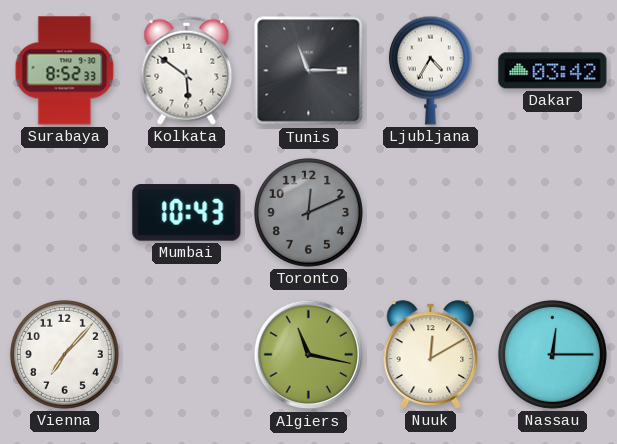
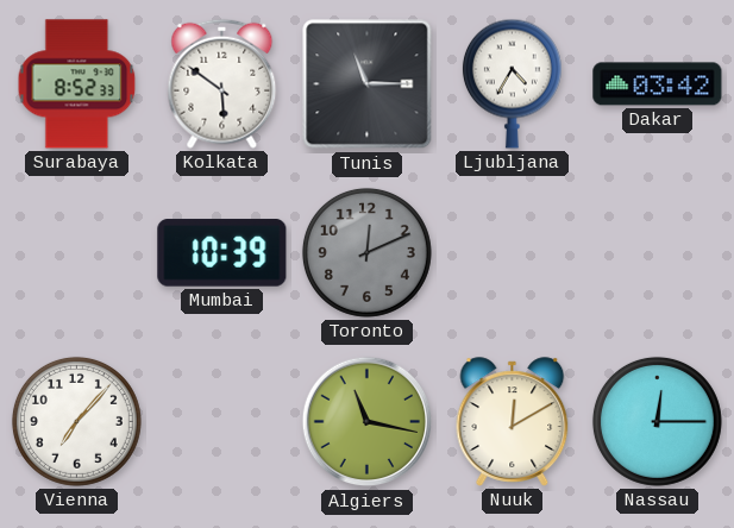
Mumbai: 10:43 -> 10:39 (222, 253)
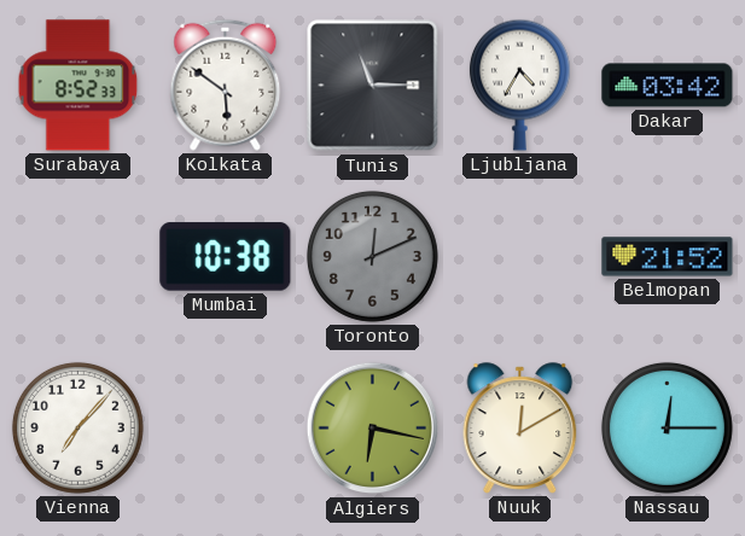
Mumbai: 10:39 -> 10:38 (226, 257)
Belmopan: none -> 21:52 (668, 257)
Algiers: 11:17 -> 6:17 (373, 429)
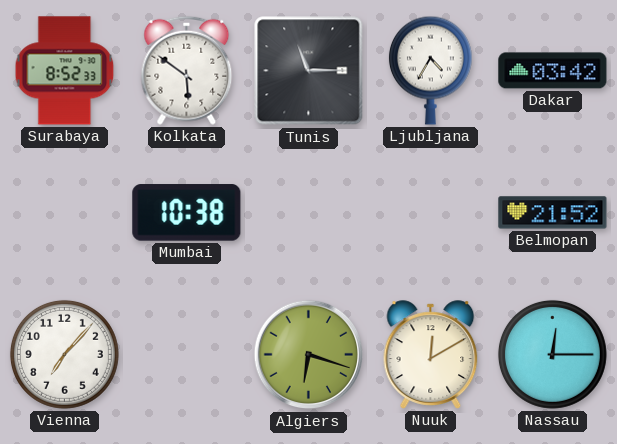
Toronto: 12:11 -> none (372, 256)
Algiers: 6:17 -> 6:18 (309, 355)
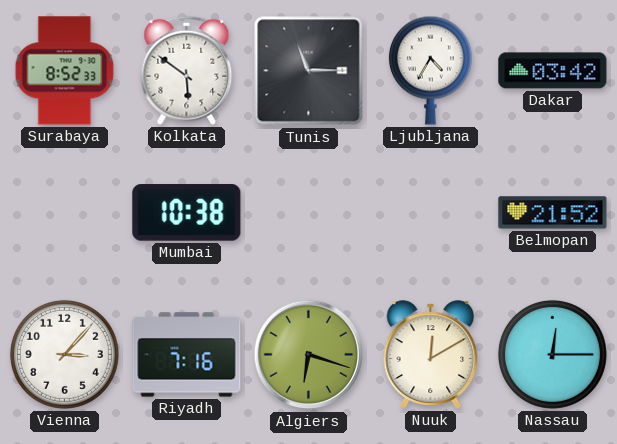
Vienna: 7:07 -> 3:07 (64, 354)
Riyadh: none -> 7:16 (187, 355)
